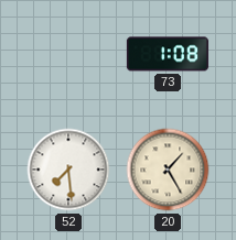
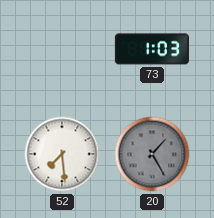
73: 1:08 -> 1:03 (152, 49)
20 dial: cream -> grey (152, 154)
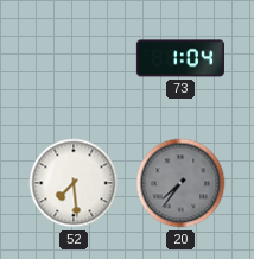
73: 1:03 -> 1:04 (180, 58)
20: 1:25 -> 7:36 (180, 183)
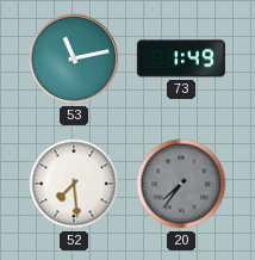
53: none -> 11:13 (74, 58)
73: 1:04 -> 1:49 (181, 58)
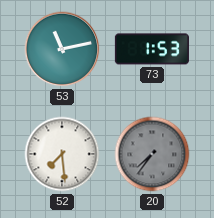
73: 1:49 -> 1:53 (152, 49)
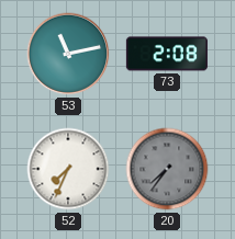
73: 1:53 -> 2:08 (167, 54)
52: 7:29 -> 7:34 (68, 169)
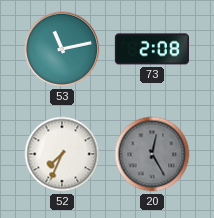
20: 7:36 -> 12:25 (152, 154)
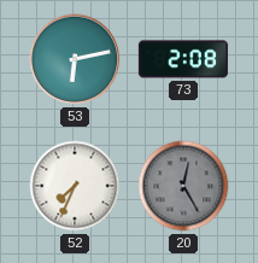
53: 11:13 -> 6:13 (75, 59)
